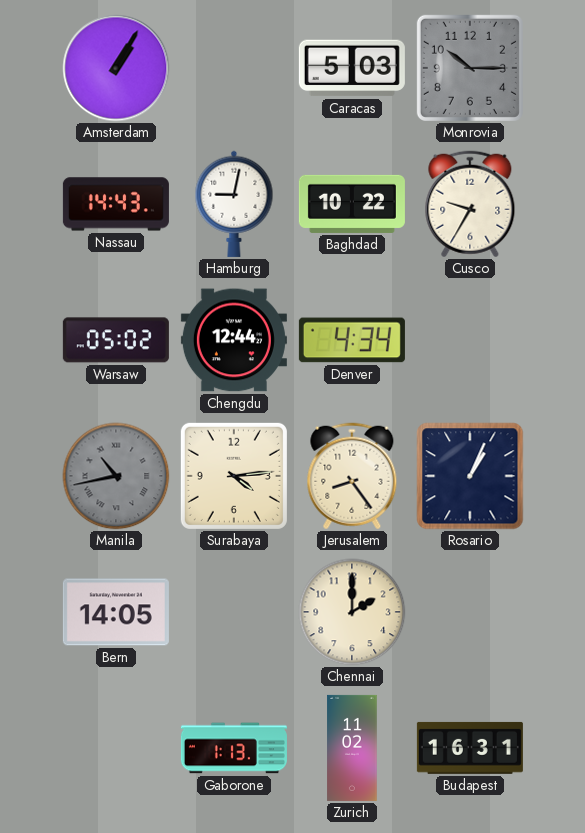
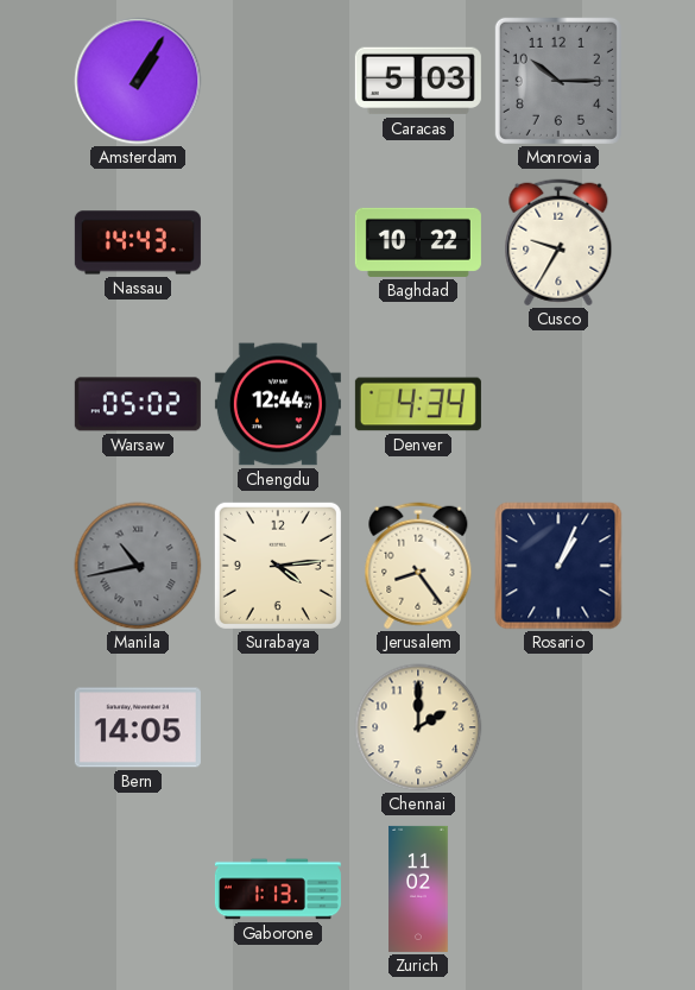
Hamburg: 9:02 -> none (234, 204)
Budapest: 16:31 -> none (470, 748)
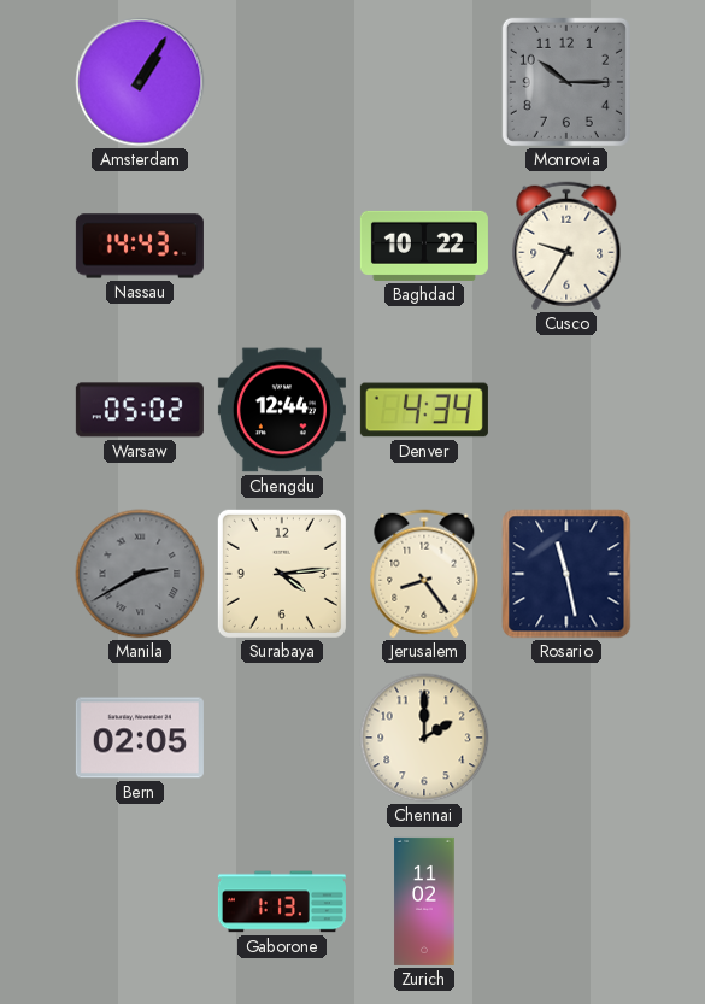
Caracas: 5:03 -> none (418, 81)
Manila: 10:43 -> 2:40 (140, 574)
Rosario: 1:04 -> 11:28 (566, 574)
Bern: 14:05 -> 02:05 (140, 738)
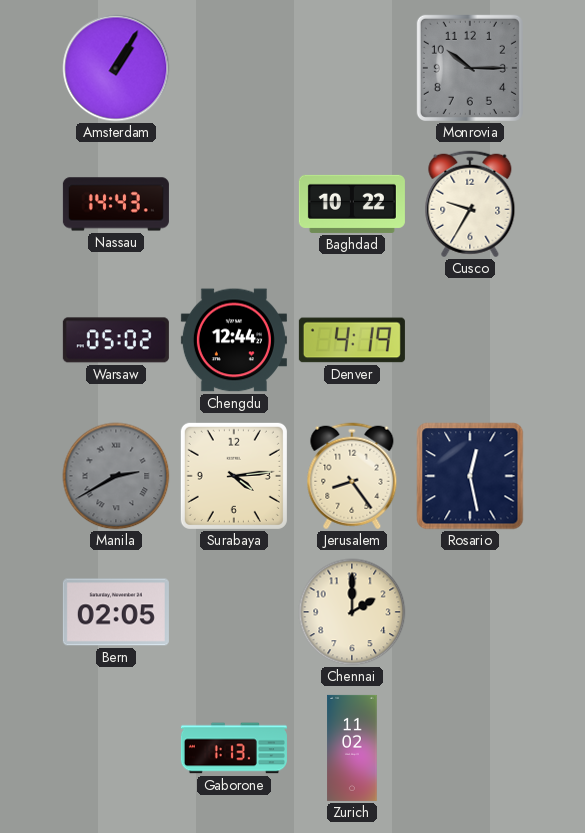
Denver: 4:34 -> 4:19 (352, 340)
Rosario: 11:28 -> 12:28 (470, 476)
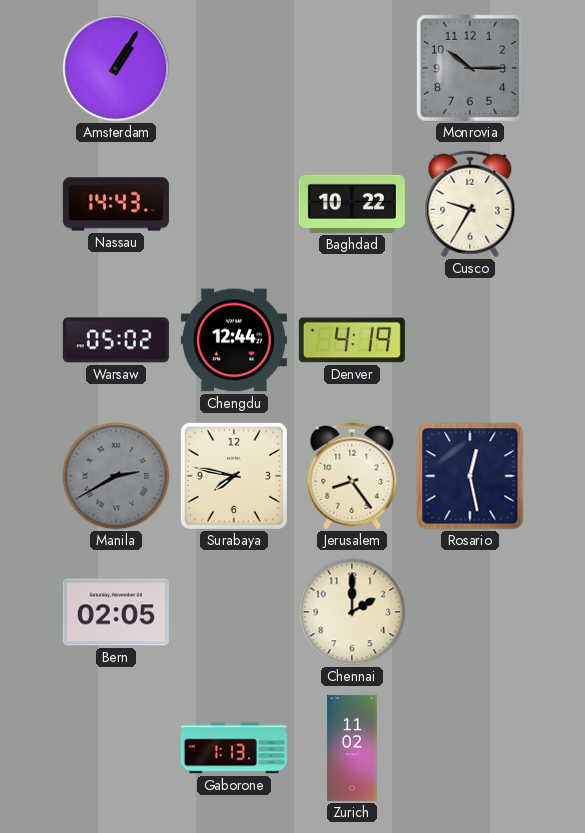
Surabaya: 4:14 -> 7:47 (234, 476)
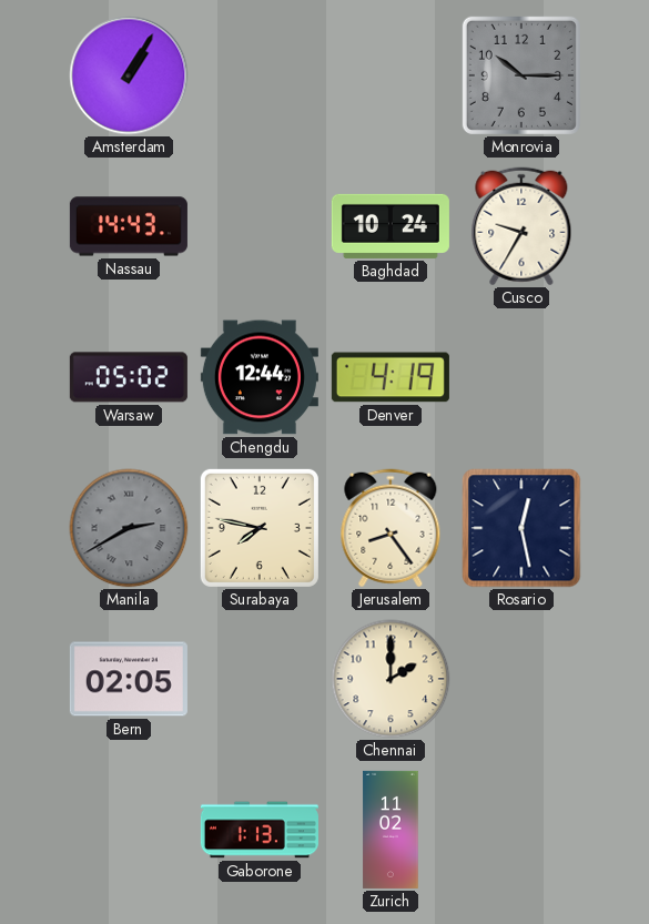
Baghdad: 10:22 -> 10:24 (391, 226)
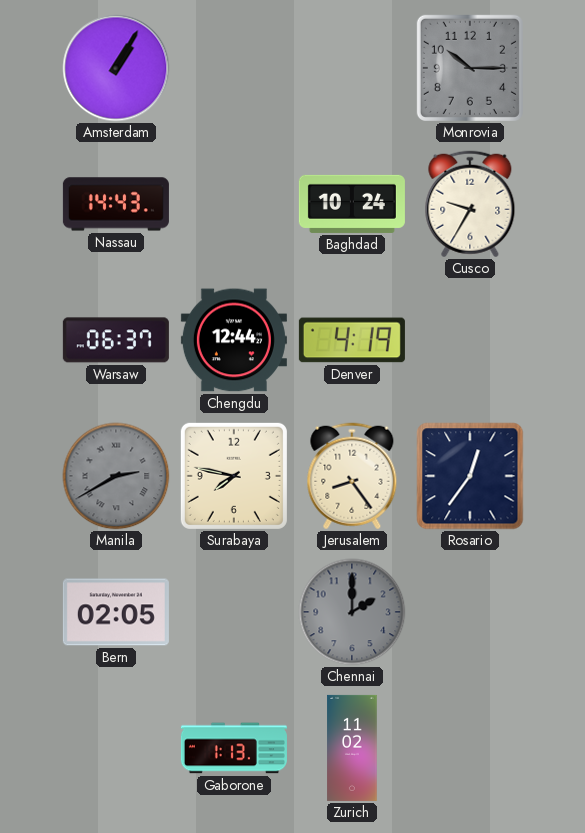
Warsaw: 05:02 -> 06:37 (116, 340)
Rosario: 12:28 -> 12:36 (470, 476)
Chennai dial: cream -> grey (352, 612)
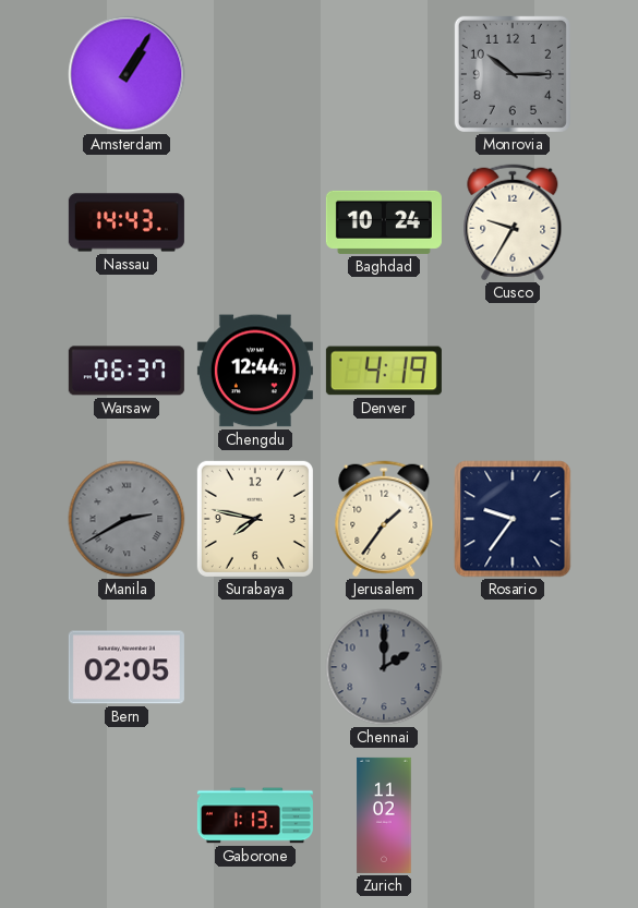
Jerusalem: 8:24 -> 1:36 (384, 519)
Rosario: 12:36 -> 9:36 (513, 519)
